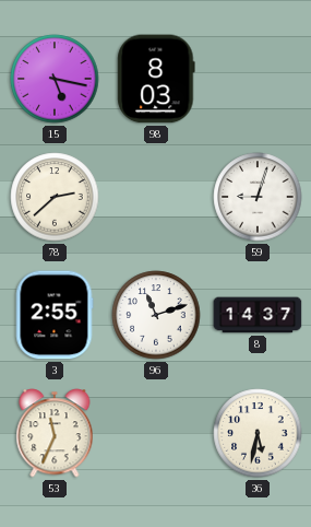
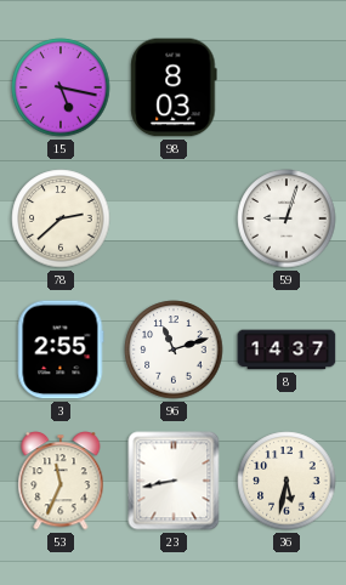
23: none -> 8:43 (174, 481)
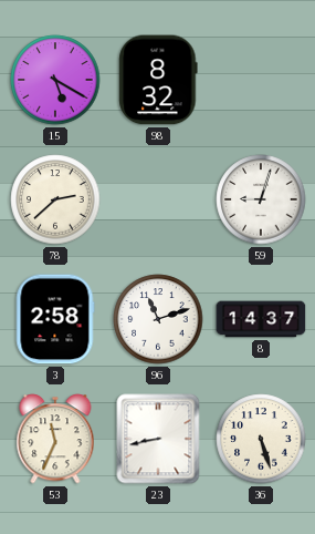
15: 5:17 -> 5:20 (55, 80)
98: 8:03 -> 8:32 (158, 80)
3: 2:55 -> 2:58 (55, 319)
36: 5:32 -> 5:27 (261, 439)
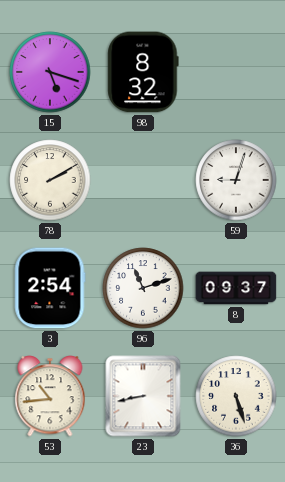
15: 5:20 -> 5:18 (50, 72)
78: 2:38 -> 2:10 (50, 180)
3: 2:58 -> 2:54 (50, 288)
8: 14:37 -> 09:37 (236, 288)
53: 11:34 -> 10:44 (50, 396)
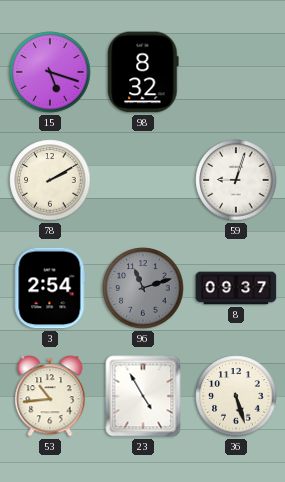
96 dial: white -> grey (143, 288)
23: 8:43 -> 4:55 (143, 396)
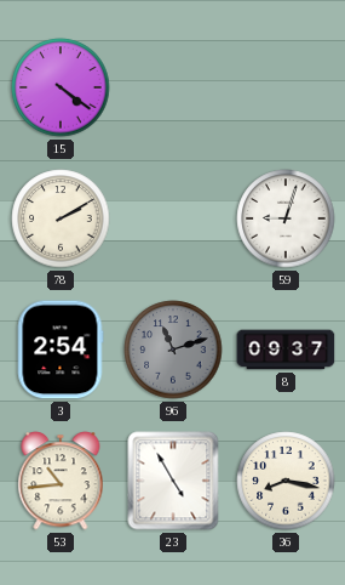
15: 5:18 -> 4:21 (61, 87)
98: 8:32 -> none (143, 72)
36: 5:27 -> 8:17 (286, 481)
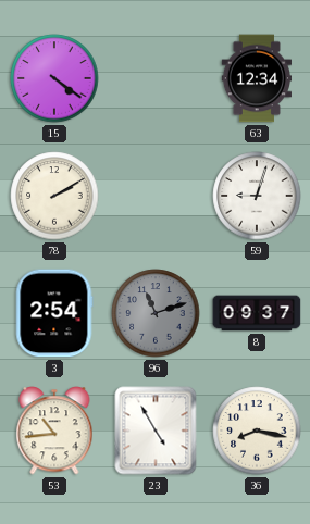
63: none -> 12:34 (257, 78)
